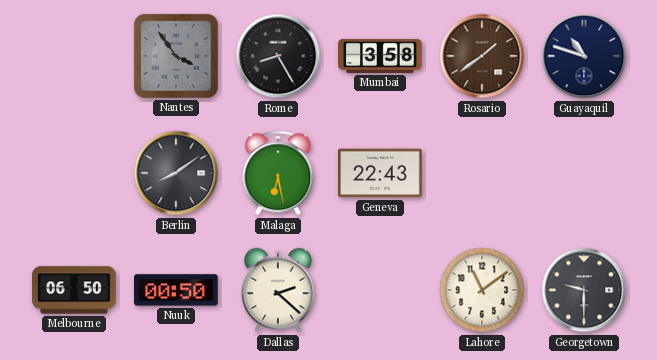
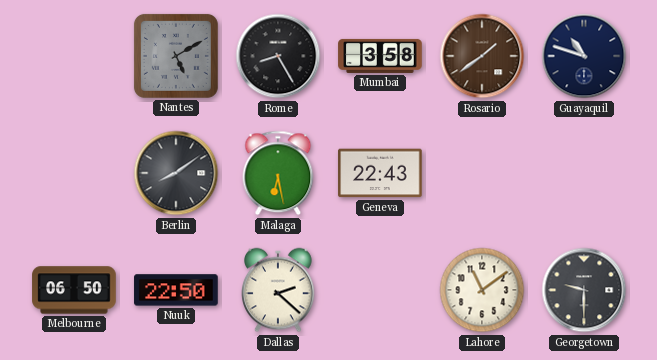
Nantes: 3:54 -> 5:10 (176, 56)
Nuuk: 00:50 -> 22:50 (176, 290)
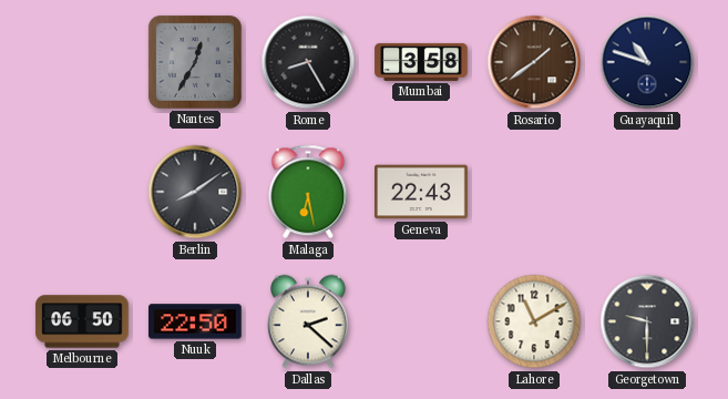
Nantes: 5:10 -> 12:35 (195, 62)
Lahore: 11:09 -> 11:10 (534, 321)
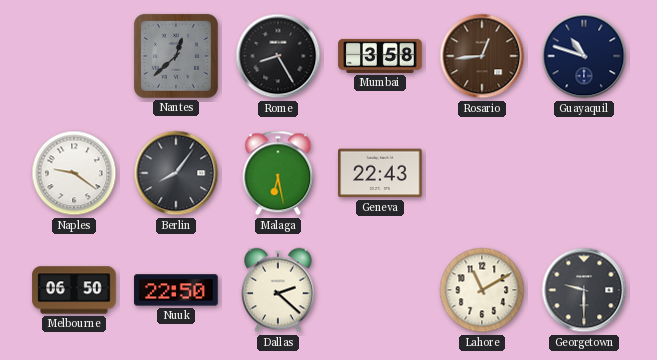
Nantes: 12:35 -> 12:38 (176, 56)
Rosario: 1:39 -> 12:44 (482, 56)
Naples: none -> 9:21 (74, 173)
Berlin: 8:09 -> 8:06 (176, 173)
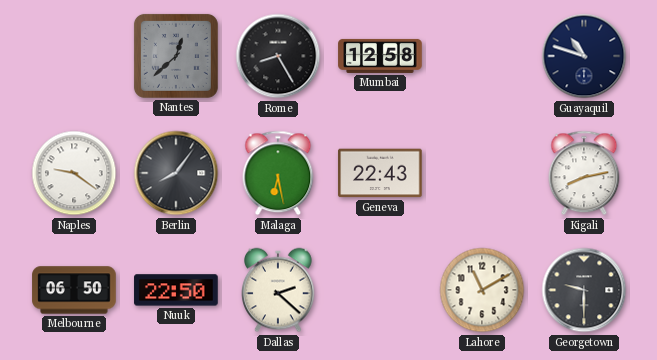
Mumbai: 3:58 -> 12:58 (380, 56)
Rosario: 12:44 -> none (482, 56)
Kigali: none -> 8:13 (584, 173)
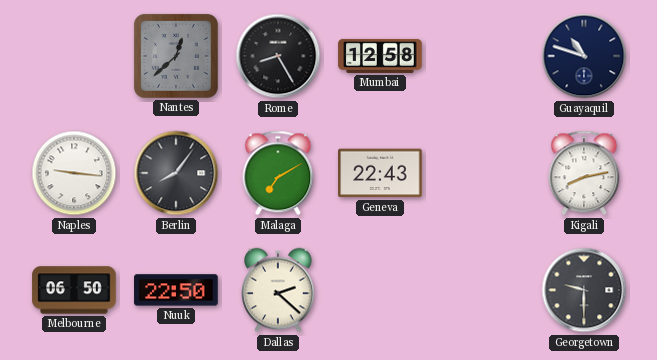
Naples: 9:21 -> 9:16 (74, 173)
Malaga: 6:28 -> 7:10 (278, 173)
Lahore: 11:10 -> none (482, 290)
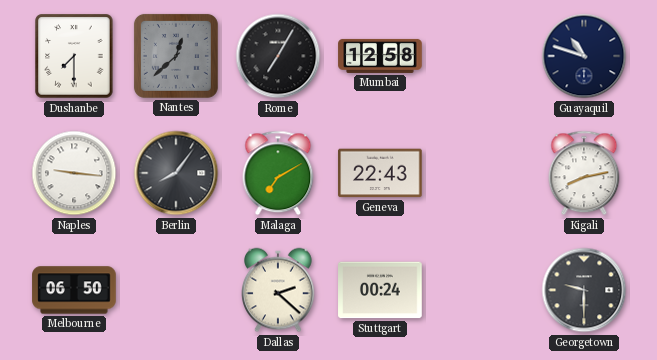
Dushanbe: none -> 7:30 (74, 56)
Rome: 8:25 -> 7:05 (278, 56)
Nuuk: 22:50 -> none (176, 290)
Stuttgart: none -> 00:24 (380, 290)
